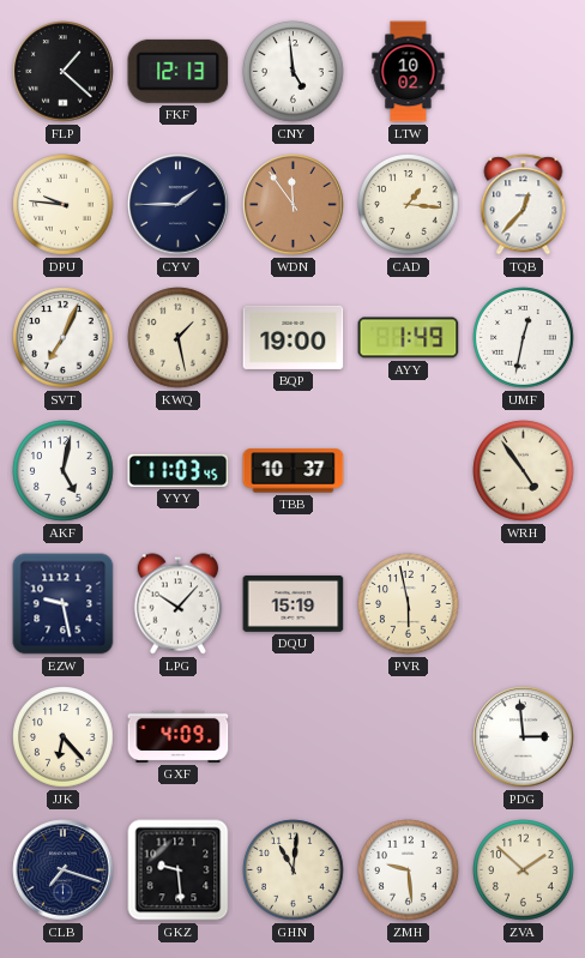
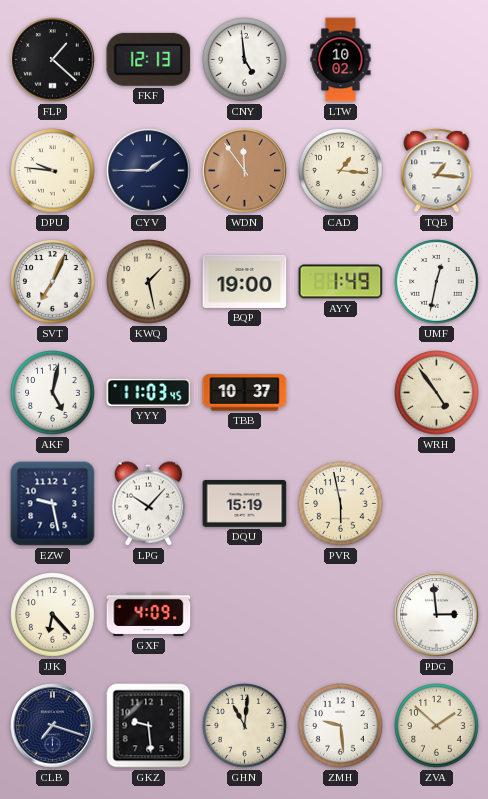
TQB: 12:37 -> 1:16 (437, 171)
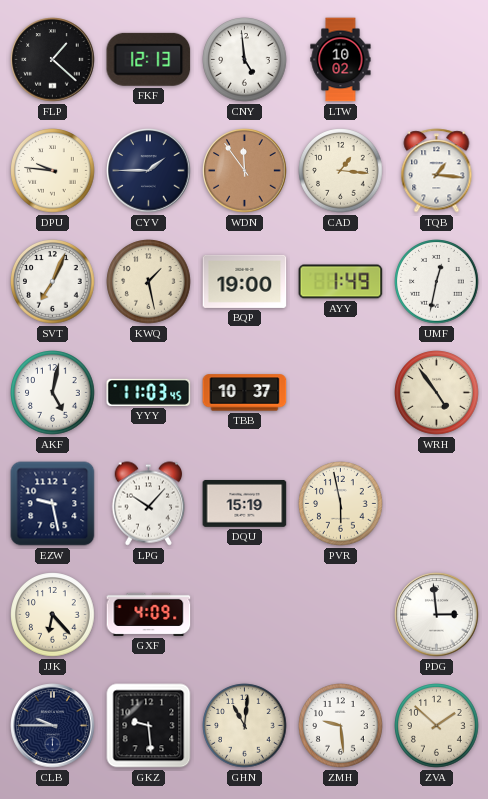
CLB: 7:18 -> 9:45 (53, 726)
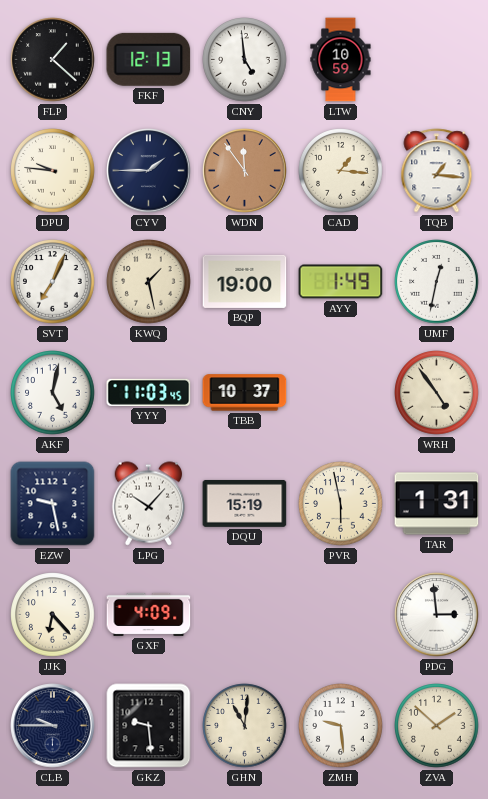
LTW: 10:02 -> 10:59 (341, 60)
TAR: none -> 1:31 (437, 504)
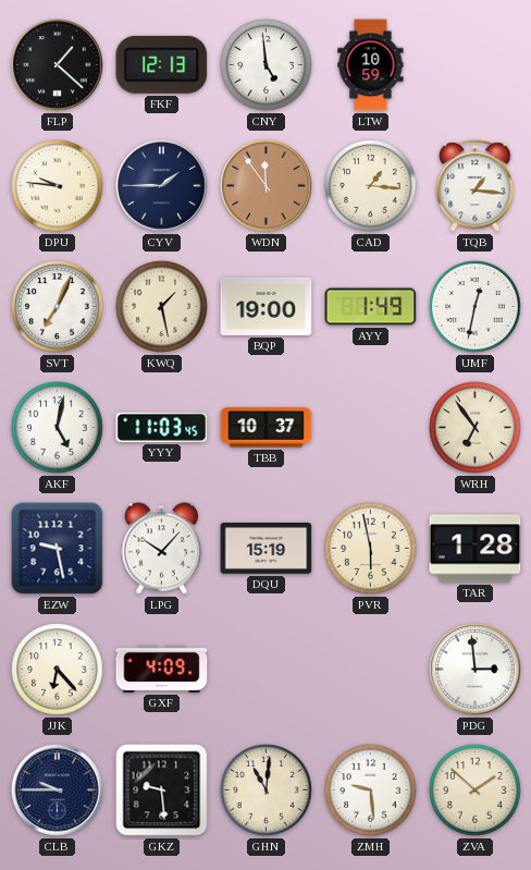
WRH: 4:54 -> 6:54 (476, 428)
TAR: 1:31 -> 1:28 (476, 549)
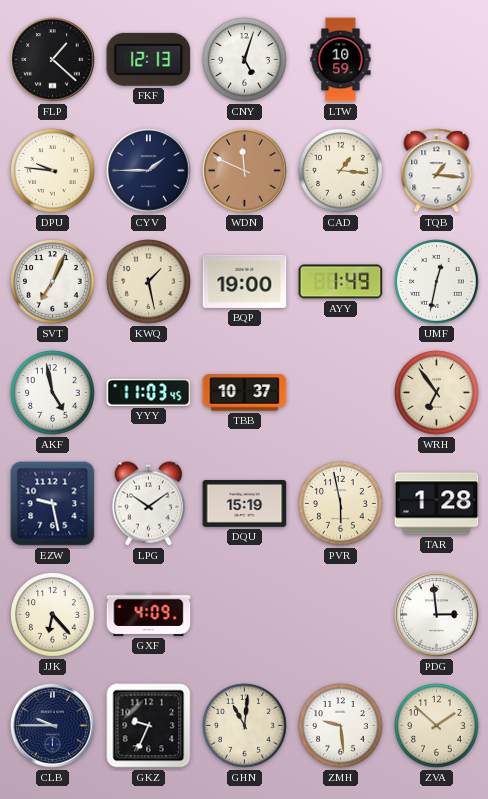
CNY: 4:59 -> 5:03 (245, 60)
WDN: 11:54 -> 11:49 (245, 171)
AKF: 5:02 -> 4:58 (53, 393)
LPG: 10:07 -> 10:09 (149, 504)
GKZ: 9:29 -> 9:34 (149, 726)
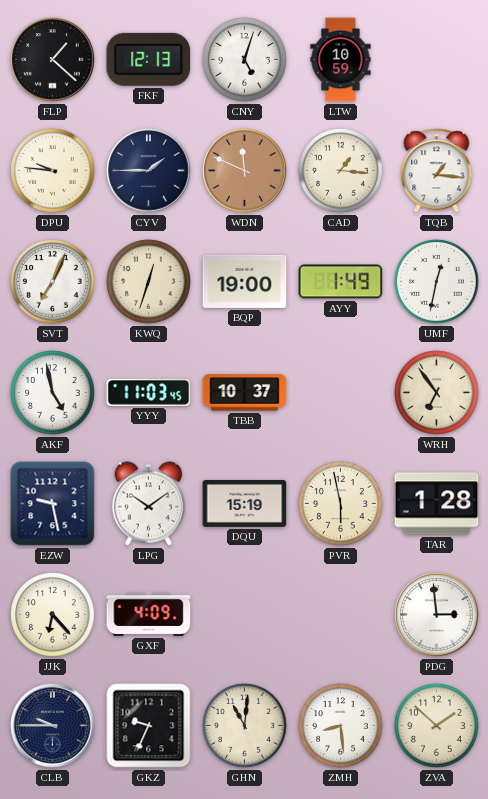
KWQ: 1:28 -> 12:33 (149, 282)
ZMH: 9:29 -> 8:29 (341, 726)
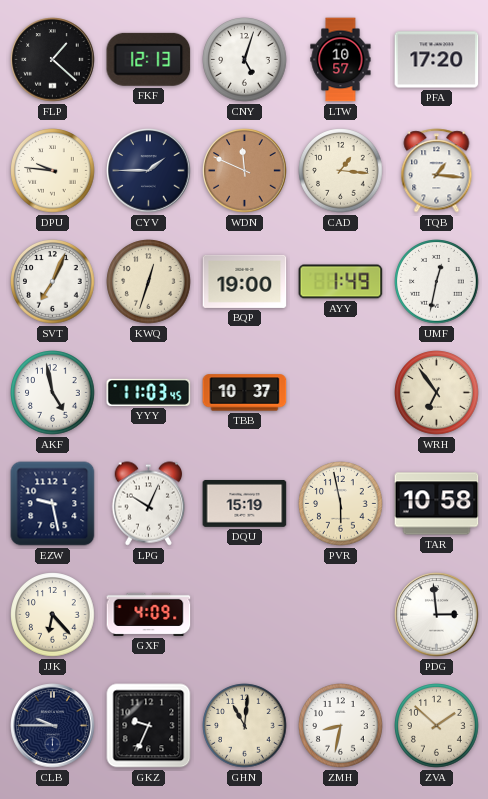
LTW: 10:59 -> 10:57 (341, 60)
PFA: none -> 17:20 (437, 60)
LPG: 10:09 -> 10:04 (149, 504)
TAR: 1:28 -> 10:58 (437, 504)
ZMH: 8:29 -> 8:32 (341, 726)
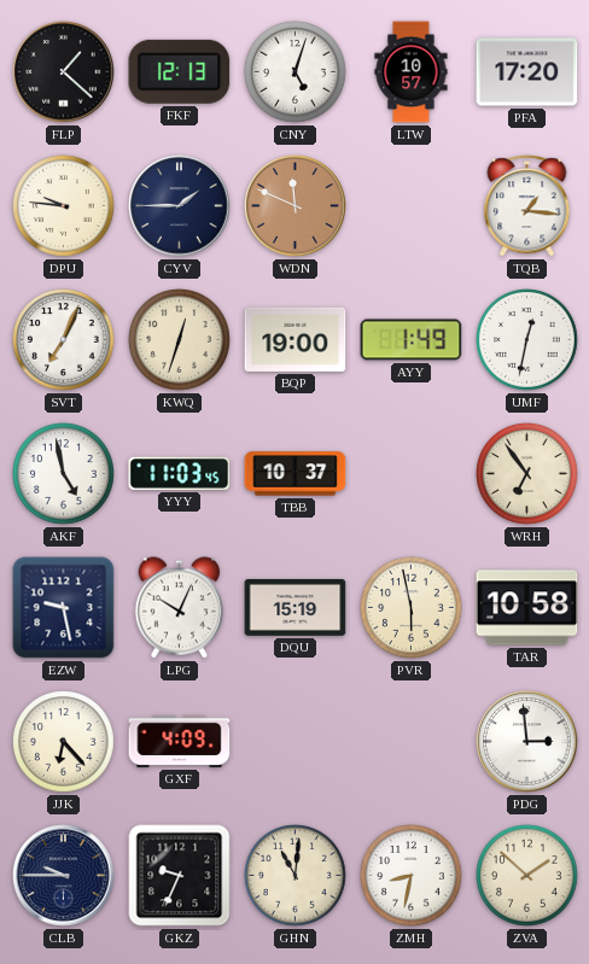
CAD: 1:16 -> none (341, 171)
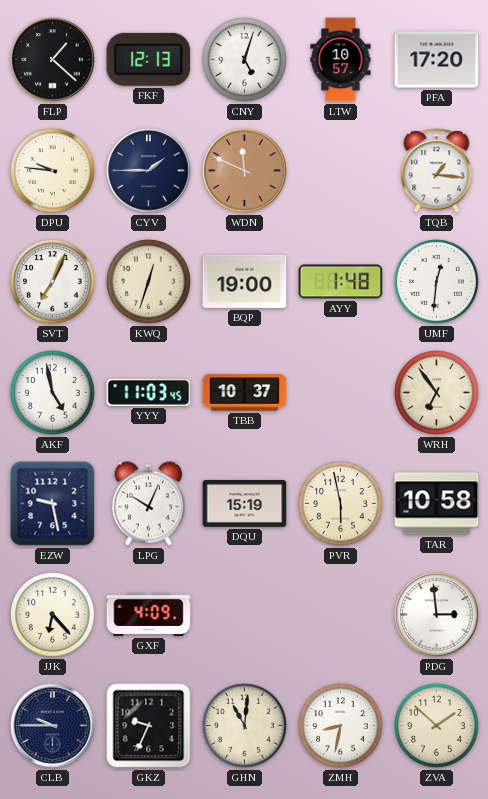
AYY: 1:49 -> 1:48 (341, 282)
UMF: 12:32 -> 12:31 (437, 282)
